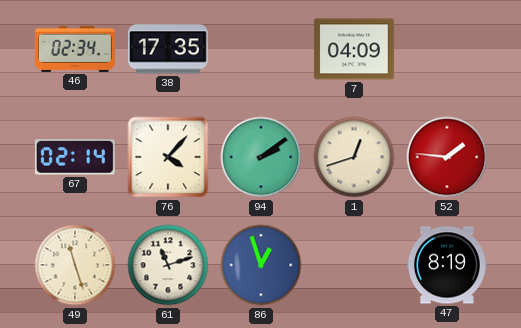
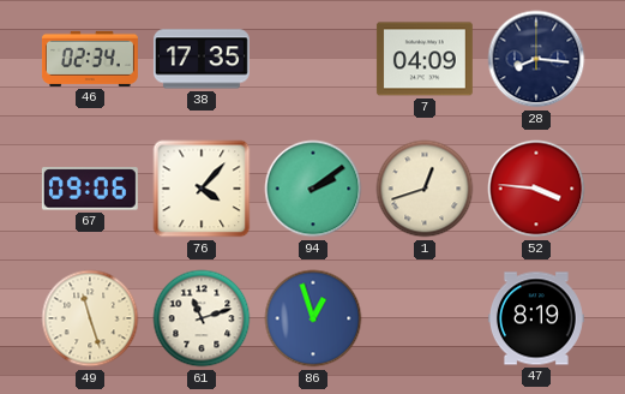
28: none -> 8:16 (536, 59)
67: 02:14 -> 09:06 (90, 189)
52: 1:46 -> 3:46 (536, 189)
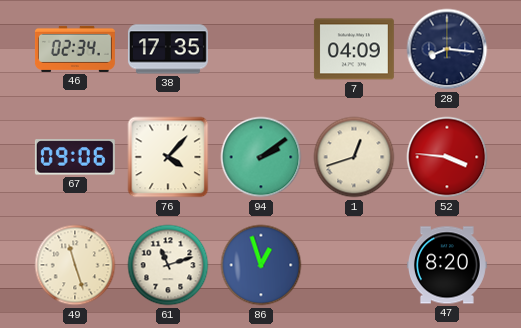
47: 8:19 -> 8:20 (447, 265)
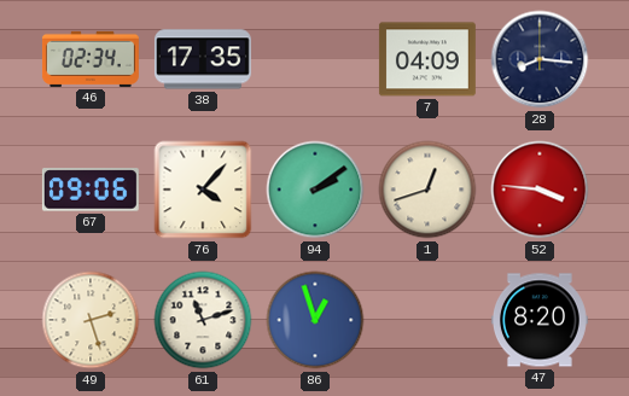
49: 11:27 -> 2:27 (91, 320)
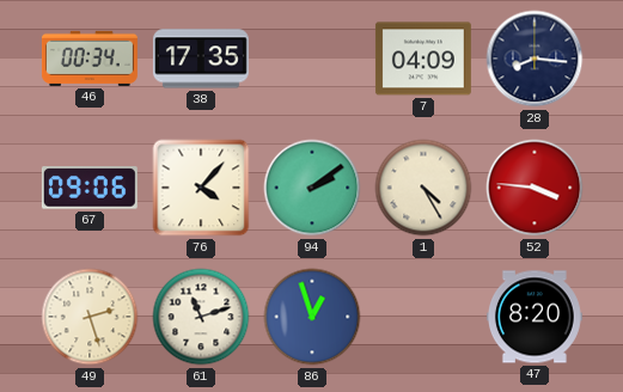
46: 02:34 -> 00:34 (90, 59)
1: 12:42 -> 4:25 (423, 188)
